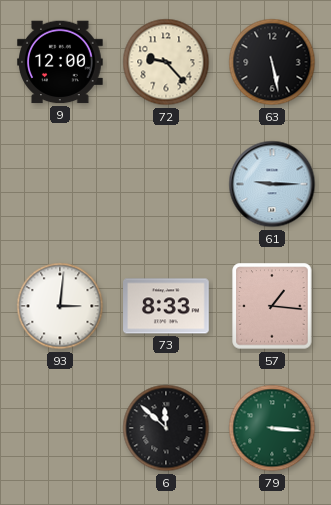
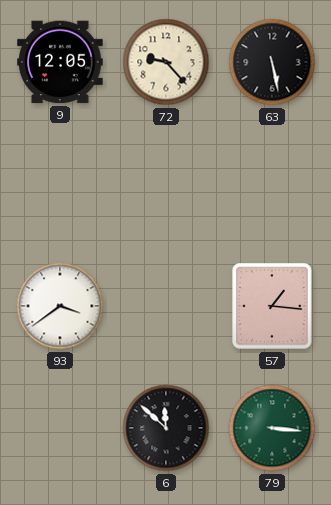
9: 12:00 -> 12:05 (60, 62)
61: 9:15 -> none (272, 184)
93: 3:01 -> 3:39 (60, 306)
73: 8:33 -> none (166, 306)
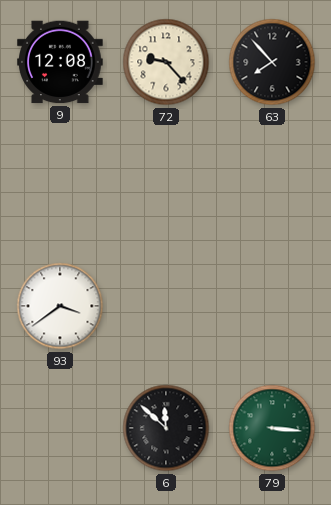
9: 12:05 -> 12:08 (60, 62)
63: 5:28 -> 7:53 (272, 62)
57: 1:16 -> none (272, 306)
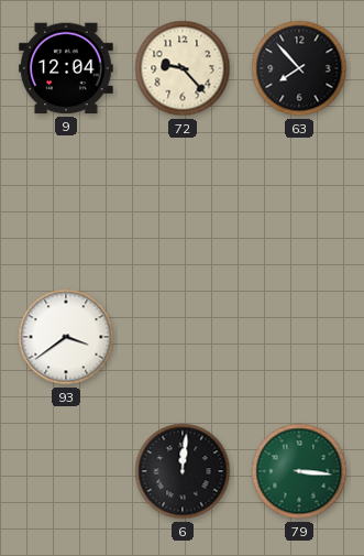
9: 12:08 -> 12:04 (66, 68)
6: 11:52 -> 12:01 (183, 471)
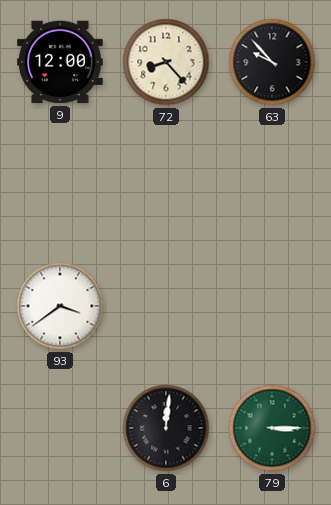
9: 12:04 -> 12:00 (60, 62)
72: 9:23 -> 8:23 (166, 62)
63: 7:53 -> 9:53 (272, 62)
79: 3:16 -> 3:15 (272, 428)
